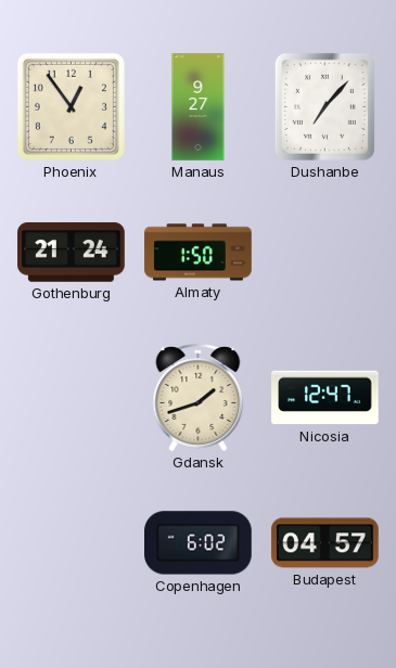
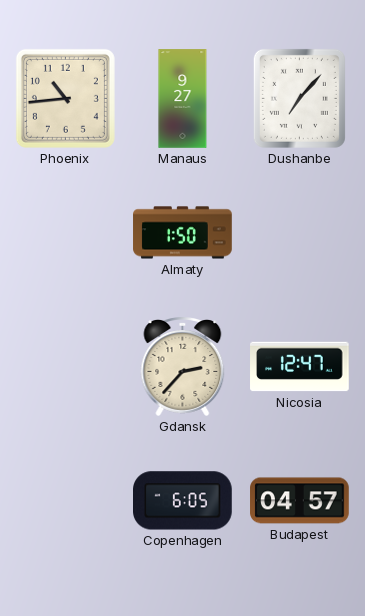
Phoenix: 12:54 -> 10:44 (65, 98)
Gothenburg: 21:24 -> none (72, 253)
Gdansk: 1:42 -> 2:37 (183, 366)
Copenhagen: 6:02 -> 6:05 (183, 501)
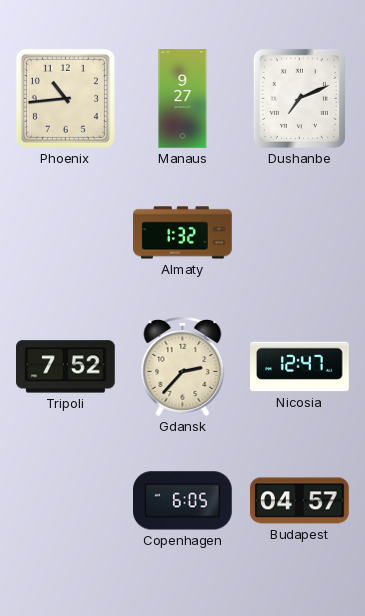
Dushanbe: 7:07 -> 7:11 (299, 98)
Almaty: 1:50 -> 1:32 (183, 233)
Tripoli: none -> 7:52 (66, 367)
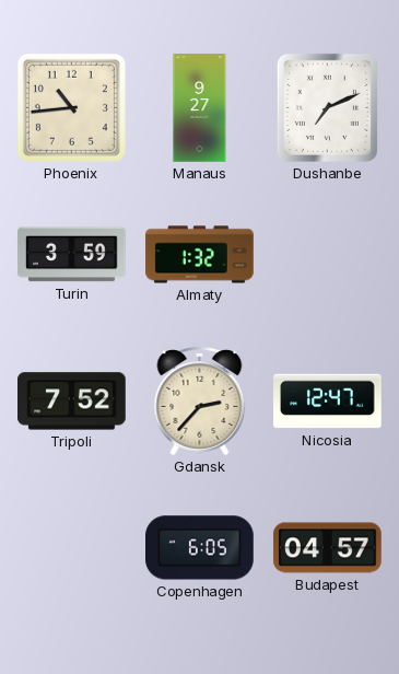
Turin: none -> 3:59 (72, 255)
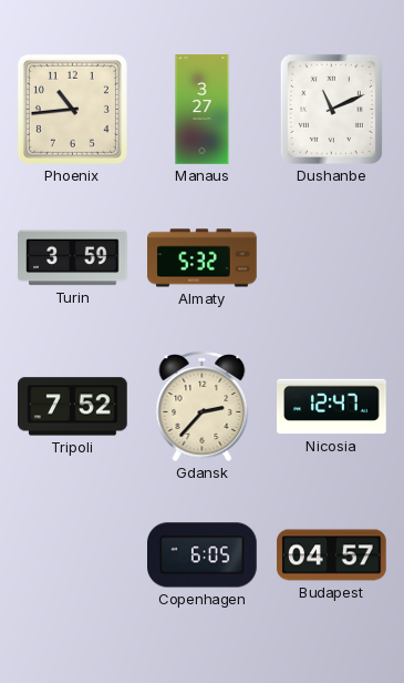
Manaus: 9:27 -> 3:27 (203, 110)
Dushanbe: 7:11 -> 11:11 (331, 109)
Almaty: 1:32 -> 5:32 (203, 258)
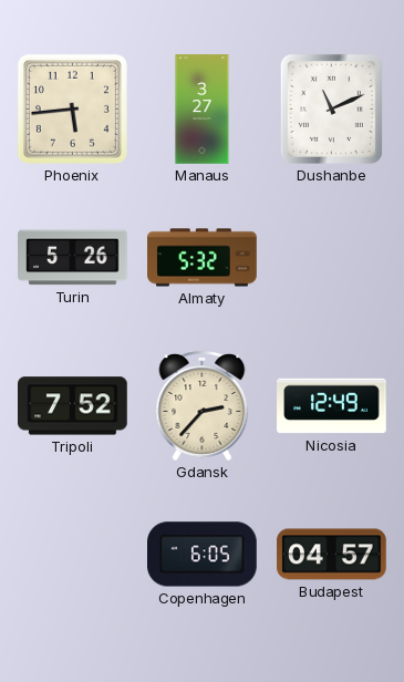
Phoenix: 10:44 -> 5:44 (72, 108)
Turin: 3:59 -> 5:26 (73, 258)
Nicosia: 12:47 -> 12:49 (332, 406)
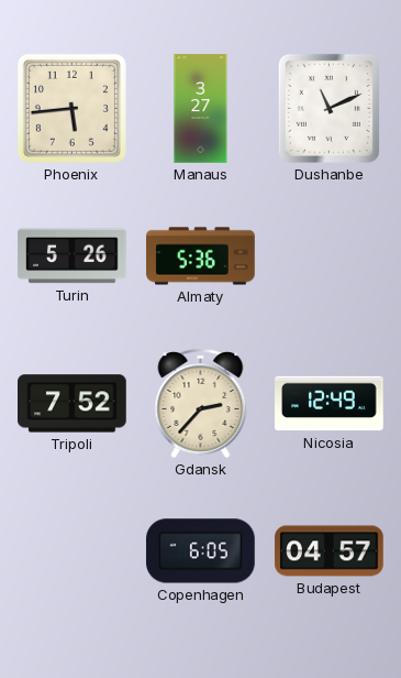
Almaty: 5:32 -> 5:36 (201, 256)
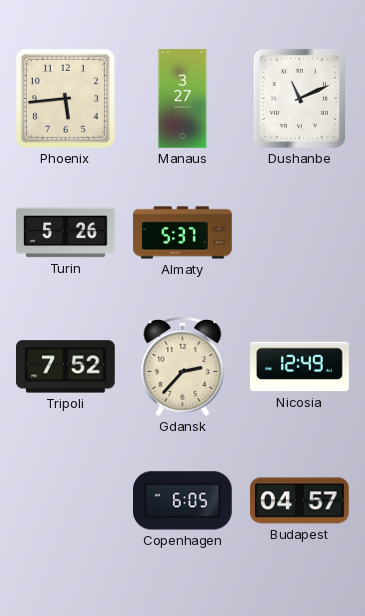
Almaty: 5:36 -> 5:37 (183, 233)
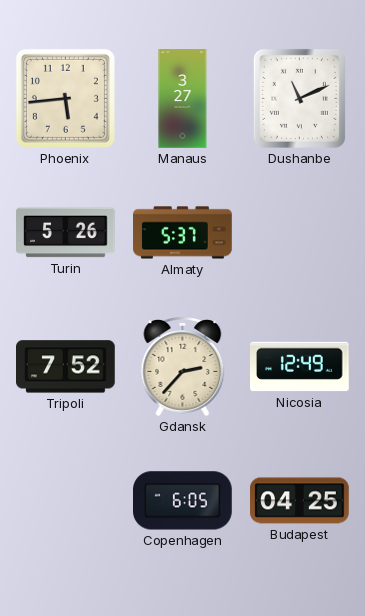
Budapest: 04:57 -> 04:25 (300, 501)
